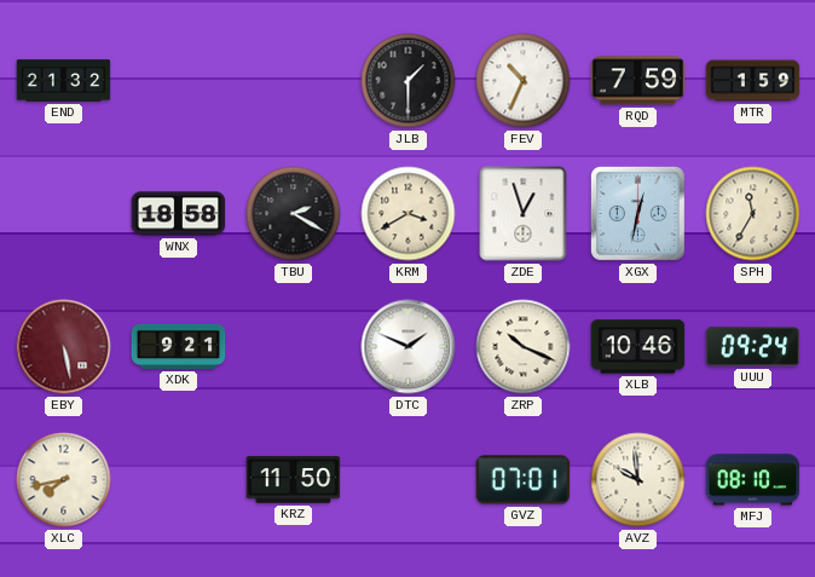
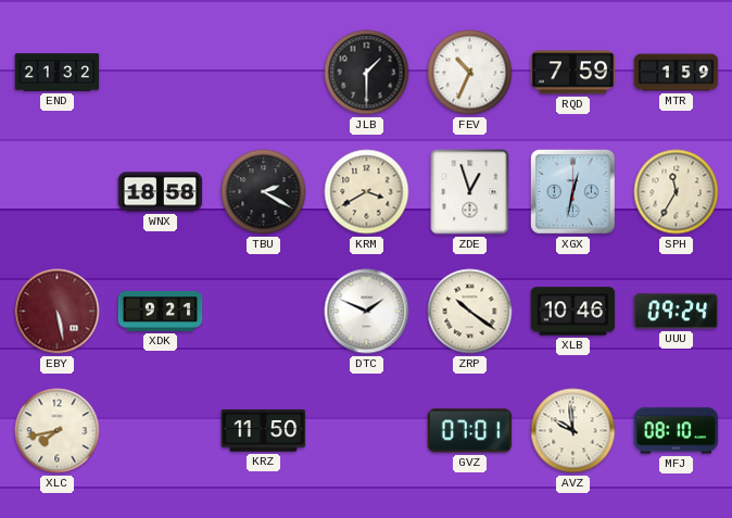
ZRP: 10:19 -> 10:21 (470, 312)
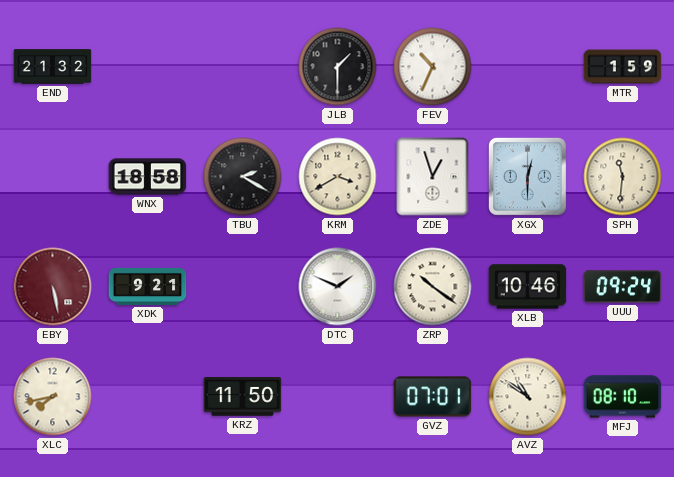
RQD: 7:59 -> none (573, 73)
XGX: 12:32 -> 12:30 (527, 176)
SPH: 11:35 -> 11:31 (623, 177)
AVZ: 9:59 -> 10:51 (528, 397)
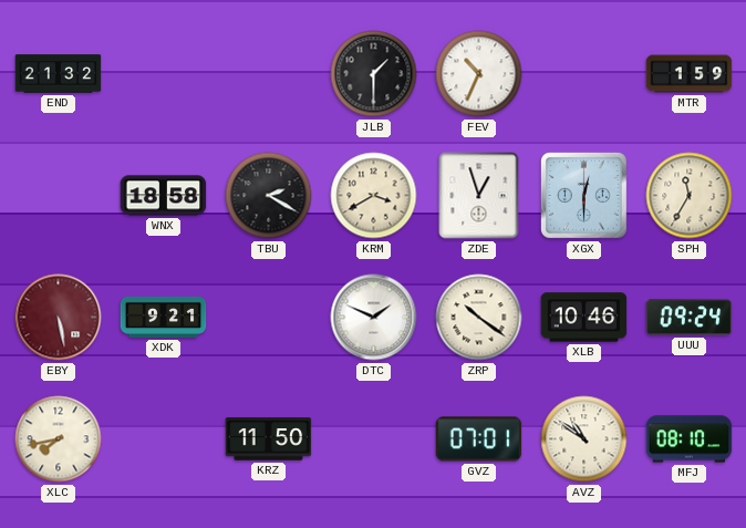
SPH: 11:31 -> 11:35 (690, 196)
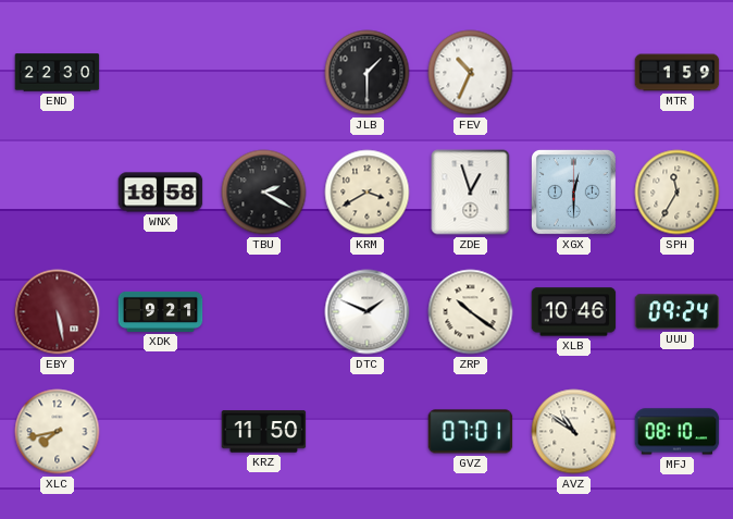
END: 21:32 -> 22:30 (58, 73)
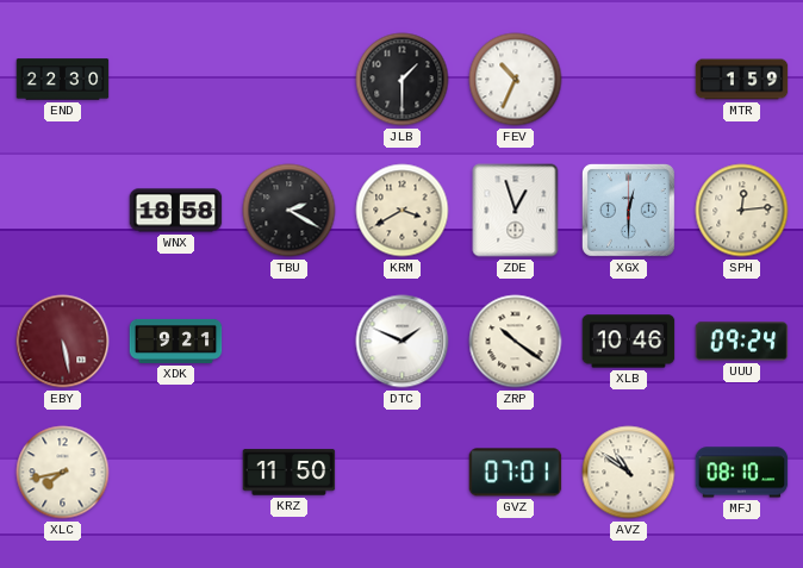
SPH: 11:35 -> 12:14 (742, 211)
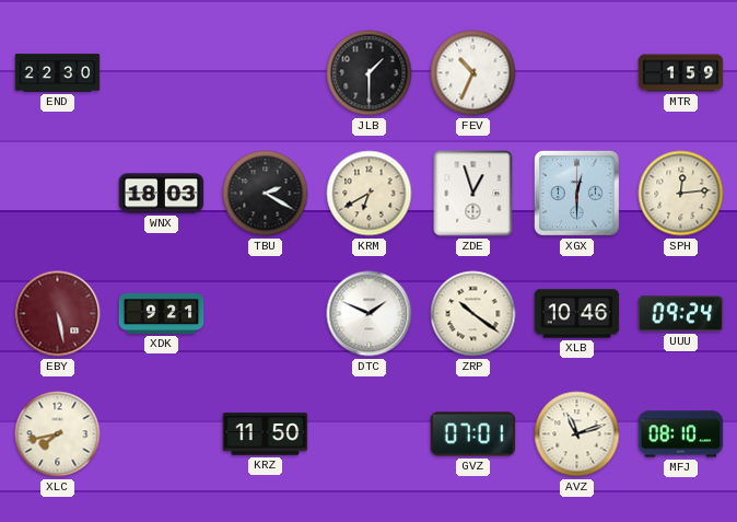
WNX: 18:58 -> 18:03 (162, 194)
KRM: 3:40 -> 6:40 (370, 194)
AVZ: 10:51 -> 11:12 (577, 434)
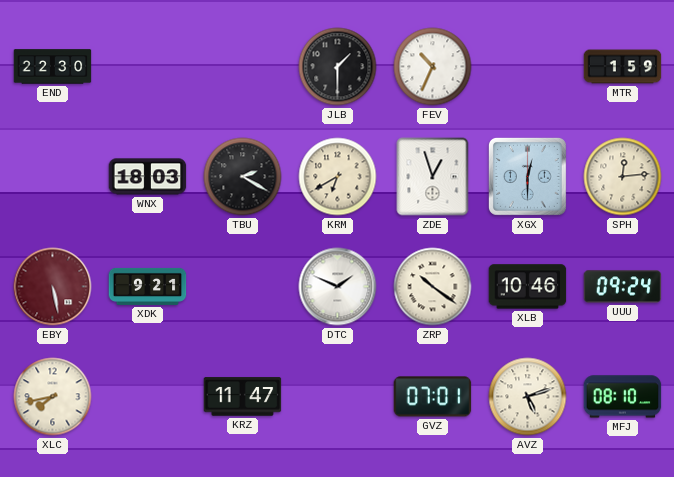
KRZ: 11:50 -> 11:47 (243, 397)
AVZ: 11:12 -> 5:12 (528, 397)
